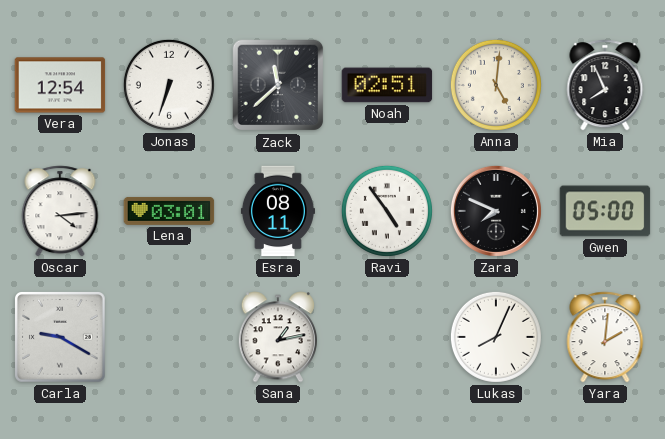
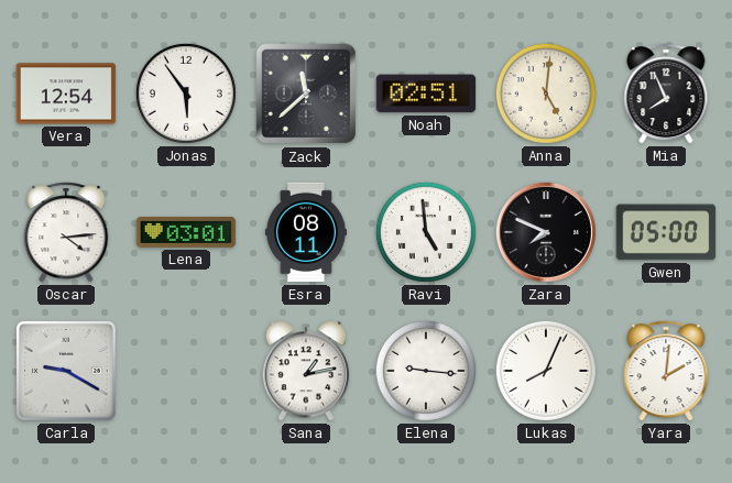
Jonas: 6:33 -> 5:54 (186, 94)
Ravi: 4:54 -> 4:59 (426, 232)
Elena: none -> 9:16 (426, 371)
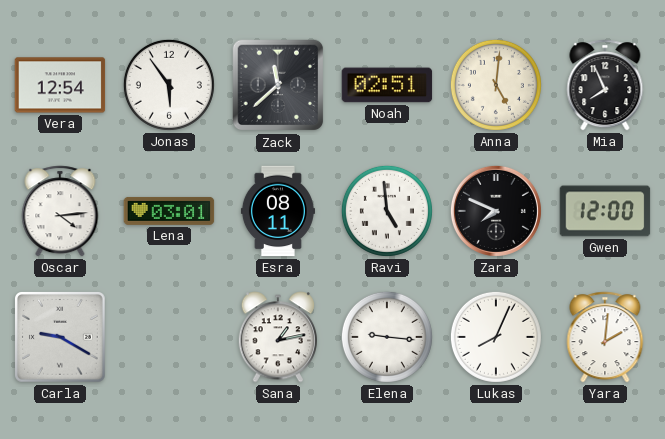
Gwen: 05:00 -> 12:00 (605, 211)
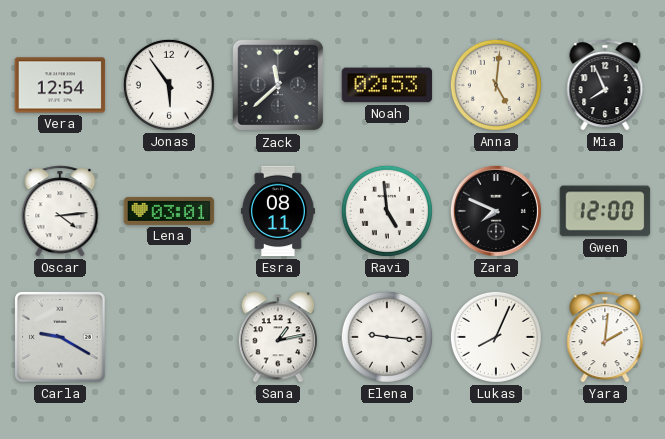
Noah: 02:51 -> 02:53 (387, 85)
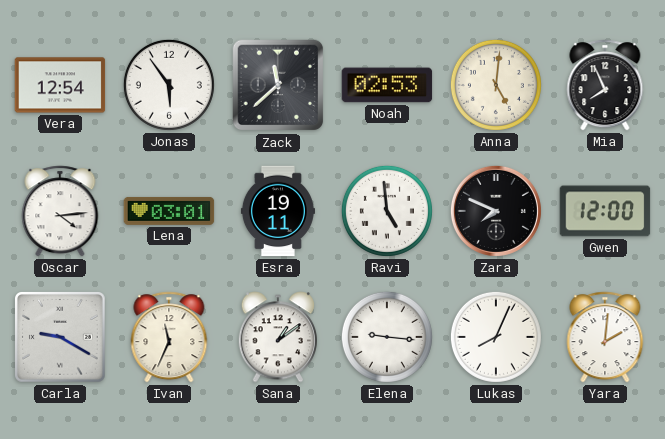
Esra: 08:11 -> 19:11 (278, 211)
Ivan: none -> 11:34 (169, 337)
Sana: 1:13 -> 1:09 (277, 337)
